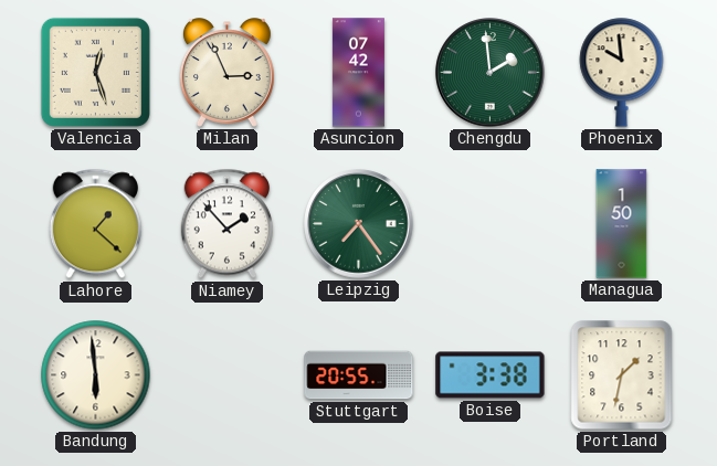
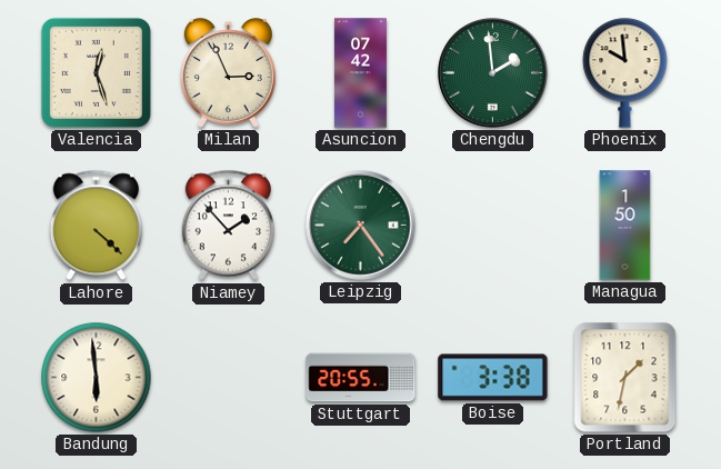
Lahore: 1:22 -> 4:22 (96, 226)
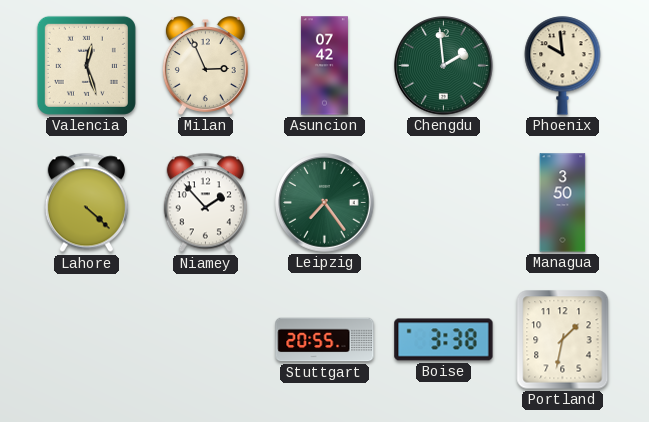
Managua: 1:50 -> 3:50 (563, 203)
Bandung: 5:59 -> none (97, 378)
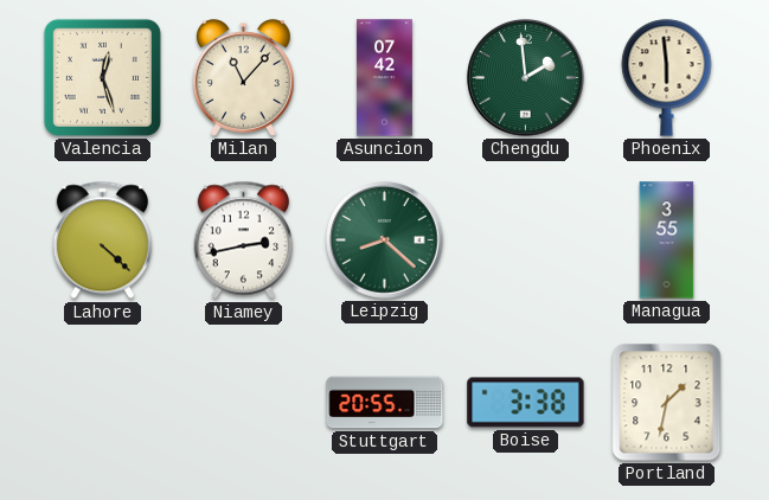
Milan: 2:56 -> 11:07 (243, 78)
Phoenix: 9:59 -> 5:59 (667, 78)
Niamey: 1:53 -> 2:43 (243, 241)
Leipzig: 7:24 -> 8:22 (385, 241)
Managua: 3:50 -> 3:55 (667, 241)
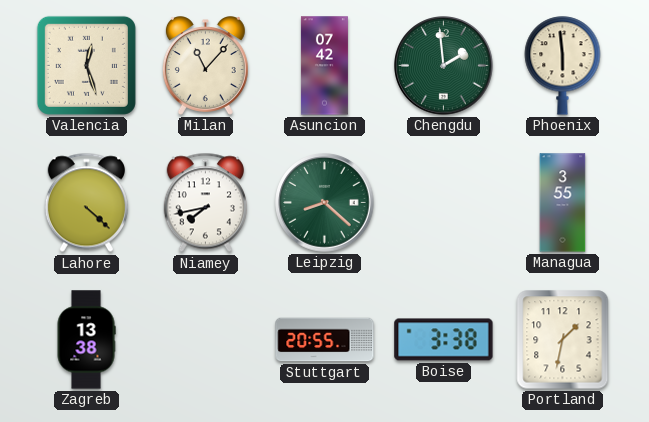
Niamey: 2:43 -> 7:43 (205, 203)
Zagreb: none -> 13:38 (86, 340)
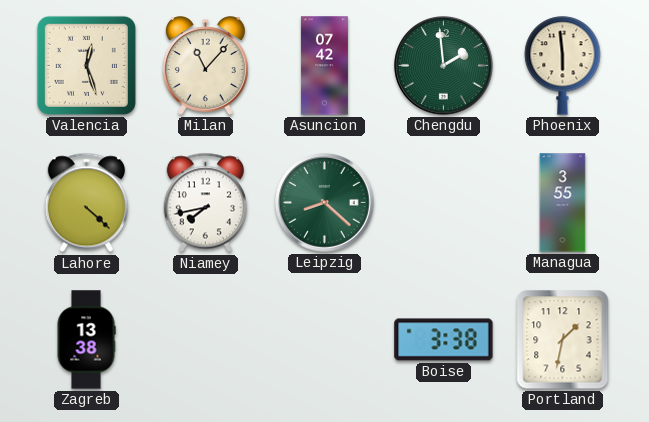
Stuttgart: 20:55 -> none (325, 340)
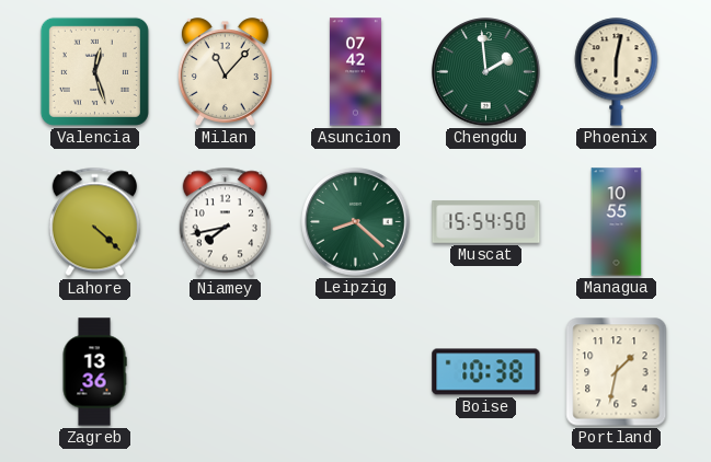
Phoenix: 5:59 -> 6:02 (617, 72)
Muscat: none -> 15:54 (486, 222)
Managua: 3:55 -> 10:55 (617, 222)
Zagreb: 13:38 -> 13:36 (94, 372)
Boise: 3:38 -> 10:38 (486, 372)
